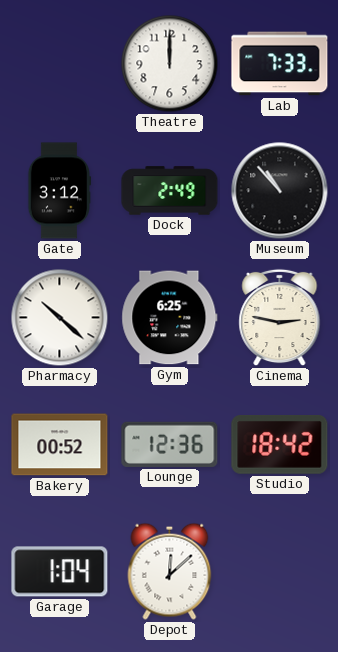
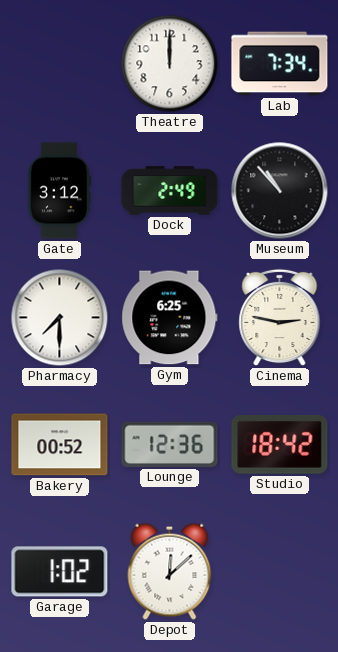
Lab: 7:33 -> 7:34 (280, 64)
Pharmacy: 10:22 -> 7:30 (60, 318)
Garage: 1:04 -> 1:02 (60, 572)
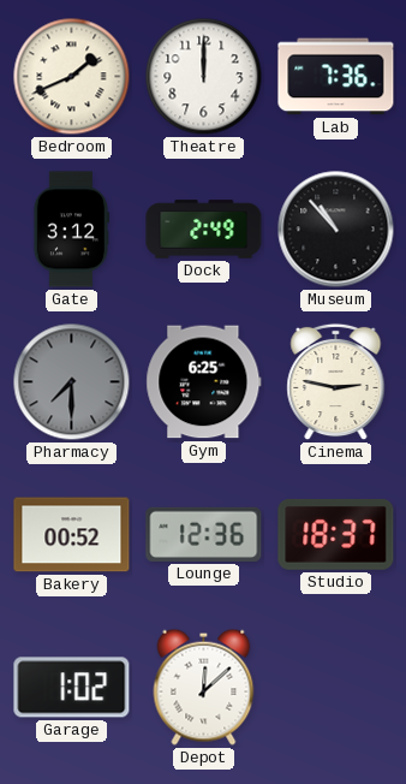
Bedroom: none -> 1:41 (72, 77)
Lab: 7:34 -> 7:36 (336, 77)
Pharmacy dial: white -> grey (72, 382)
Studio: 18:42 -> 18:37 (336, 535)
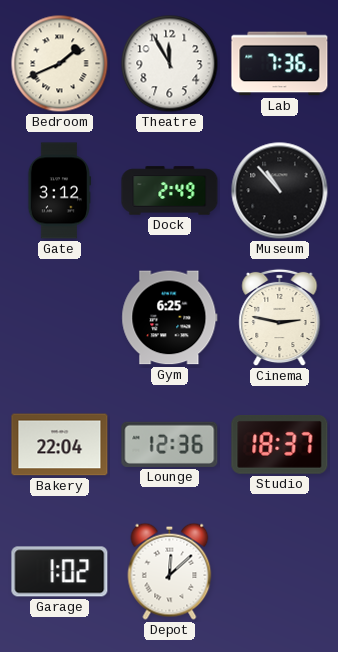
Theatre: 12:00 -> 11:55 (170, 64)
Pharmacy: 7:30 -> none (72, 382)
Bakery: 00:52 -> 22:04 (60, 445)
